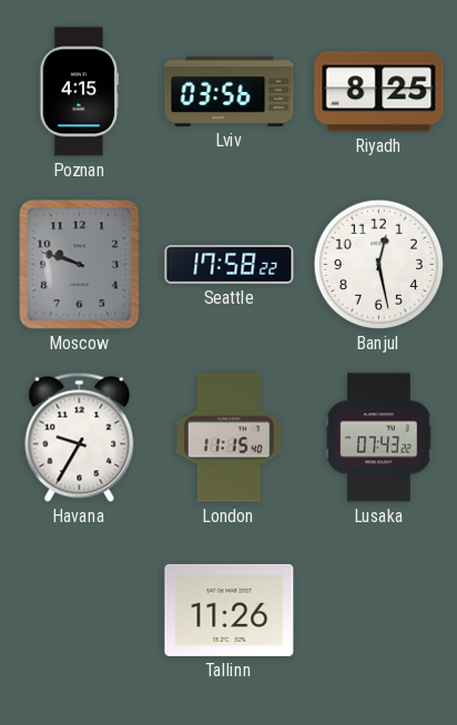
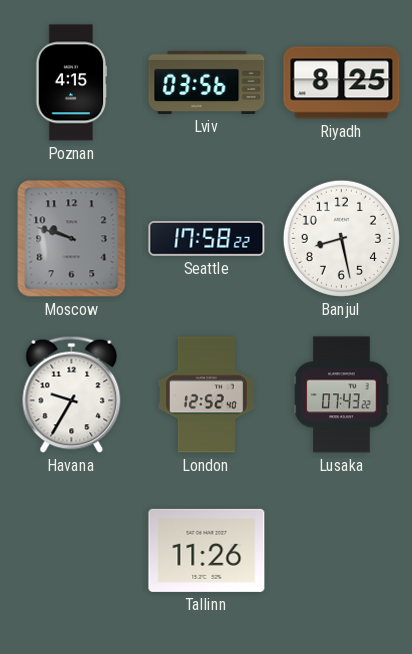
Banjul: 12:28 -> 8:28 (341, 238)
London: 11:15 -> 12:52 (207, 395)
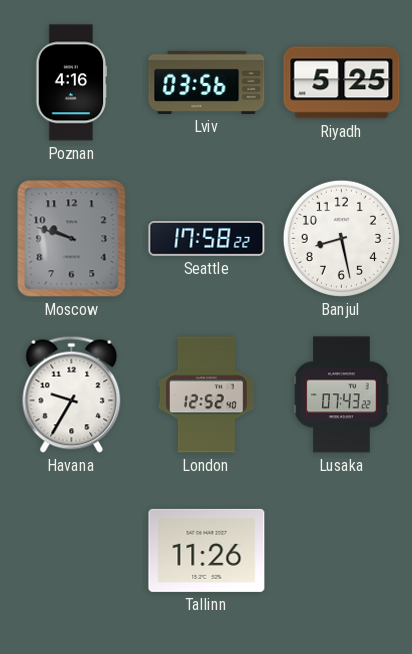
Poznan: 4:15 -> 4:16 (71, 83)
Riyadh: 8:25 -> 5:25 (342, 83)
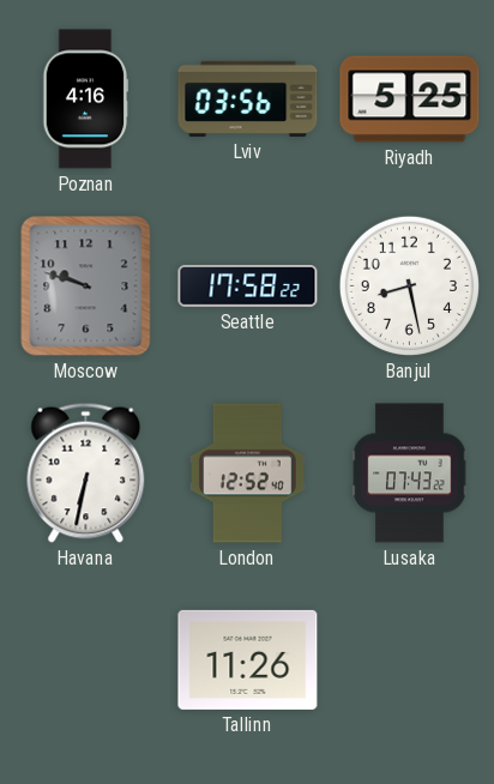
Havana: 9:35 -> 6:32 (86, 472)
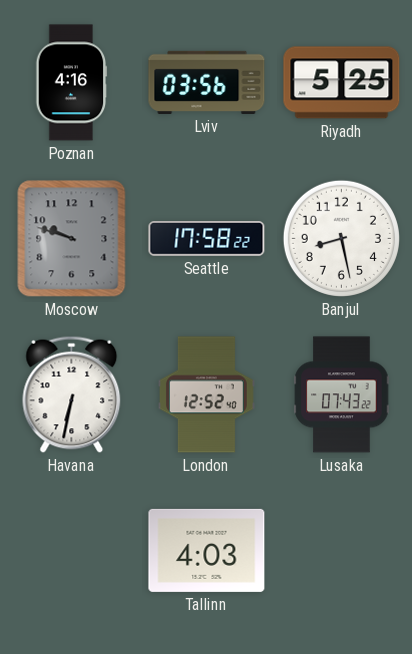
Tallinn: 11:26 -> 4:03 (207, 550)
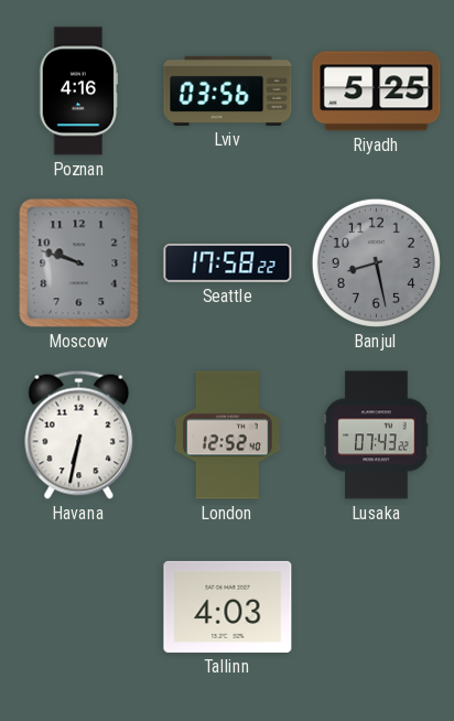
Banjul dial: white -> grey (376, 262)
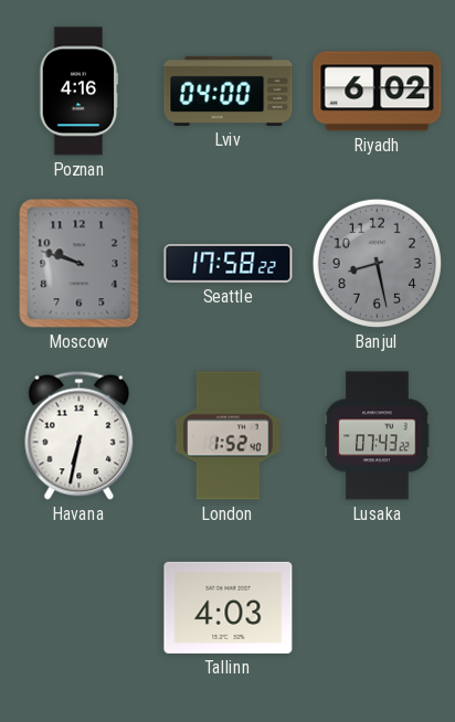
Lviv: 03:56 -> 04:00 (229, 91)
Riyadh: 5:25 -> 6:02 (378, 92)
London: 12:52 -> 1:52 (229, 436)
